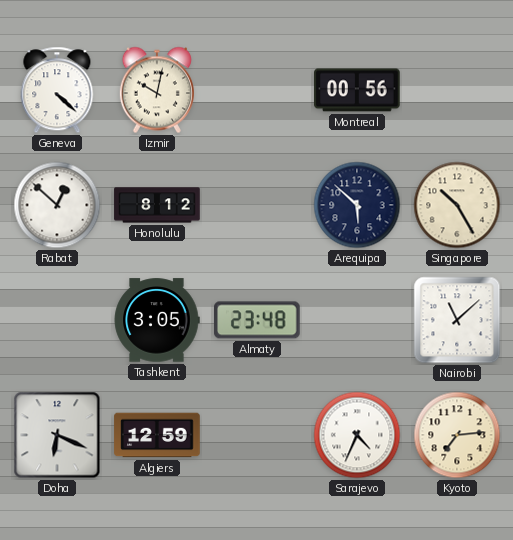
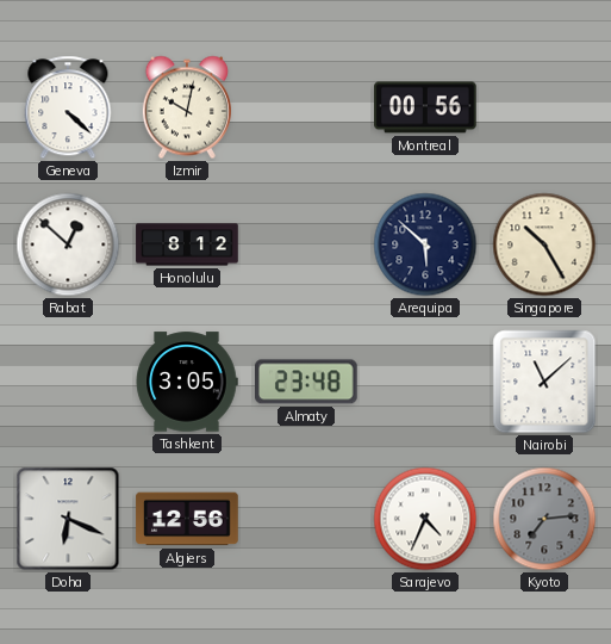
Algiers: 12:59 -> 12:56 (187, 519)
Kyoto dial: cream -> grey (544, 519)
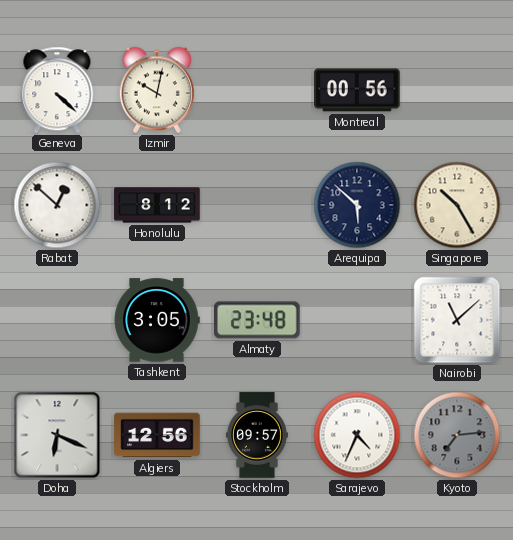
Stockholm: none -> 09:57 (257, 435)
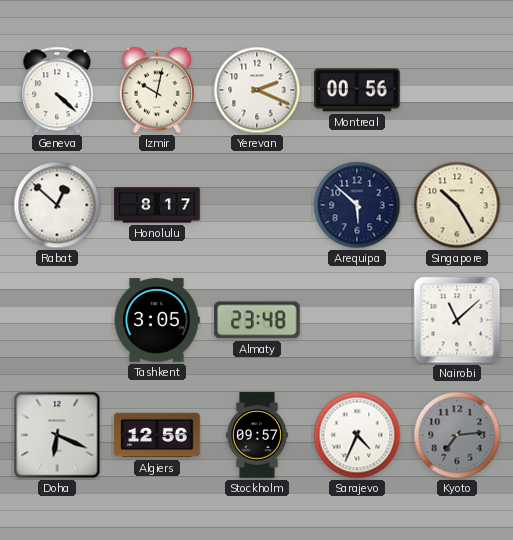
Yerevan: none -> 2:19 (257, 90)
Honolulu: 8:12 -> 8:17 (157, 205)
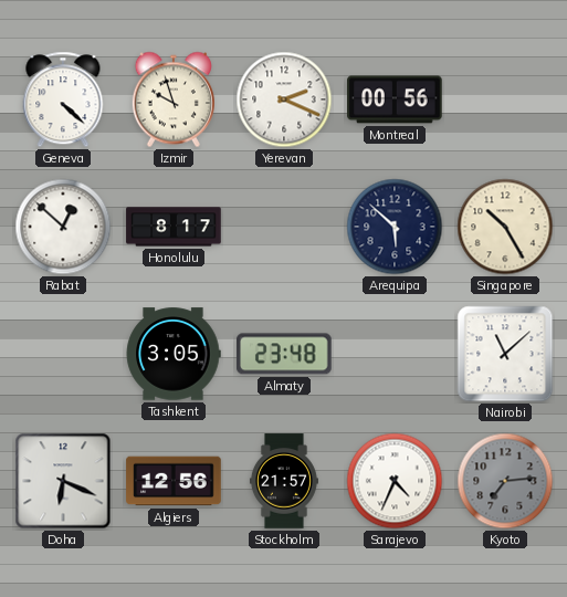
Izmir: 10:02 -> 9:57 (174, 99)
Stockholm: 09:57 -> 21:57 (284, 481)
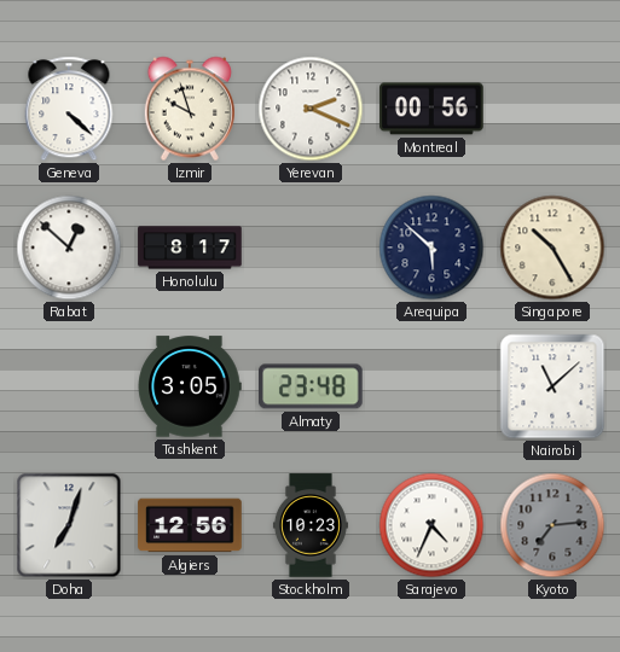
Doha: 6:19 -> 7:03 (69, 525)
Stockholm: 21:57 -> 10:23 (311, 525)
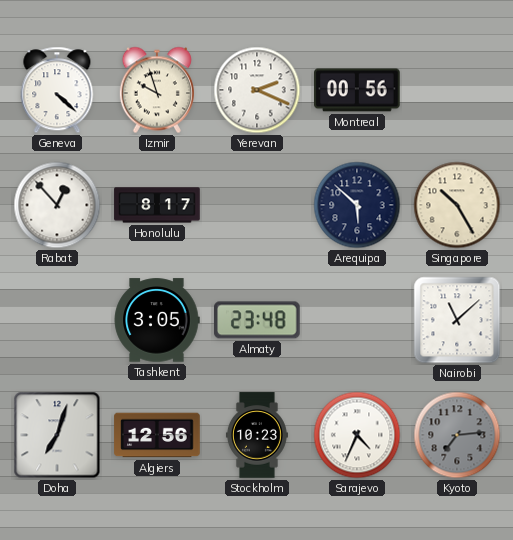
Rabat: 12:52 -> 12:53 (57, 205)
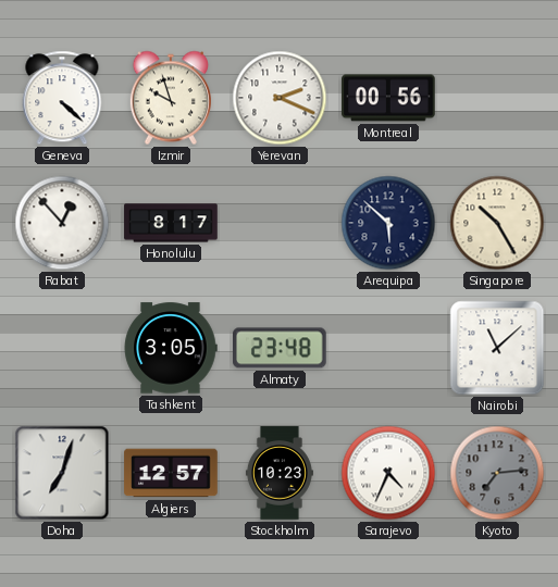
Algiers: 12:56 -> 12:57 (171, 473)
